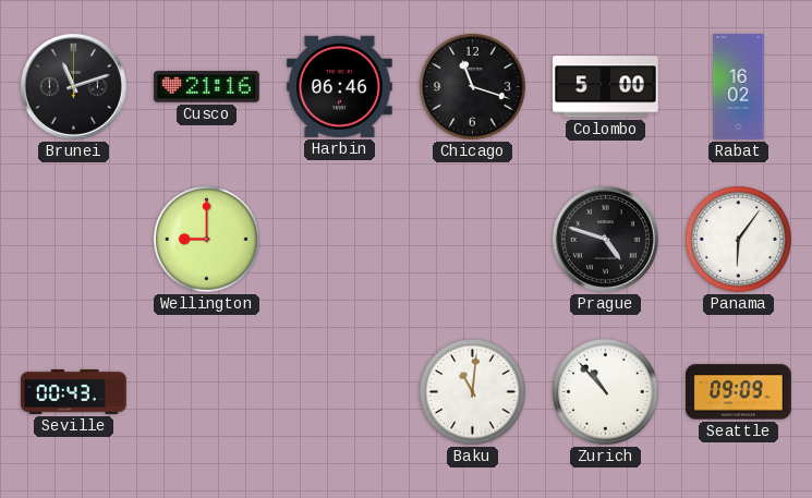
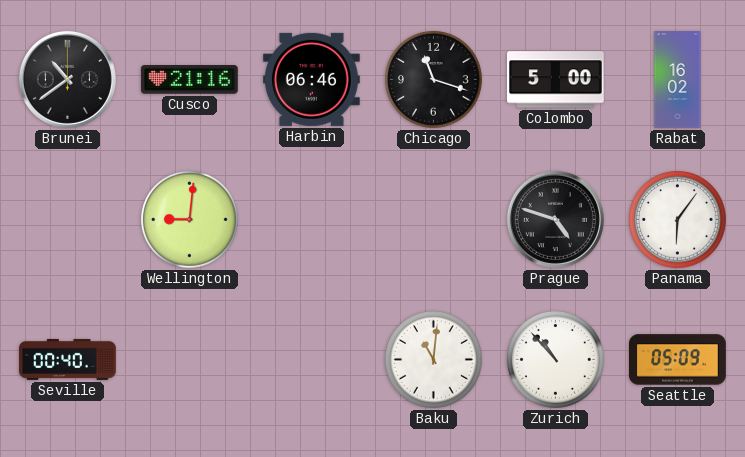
Brunei: 11:12 -> 10:39 (67, 79)
Wellington: 9:00 -> 9:01 (190, 220)
Seville: 00:43 -> 00:40 (68, 359)
Seattle: 09:09 -> 05:09 (678, 360)
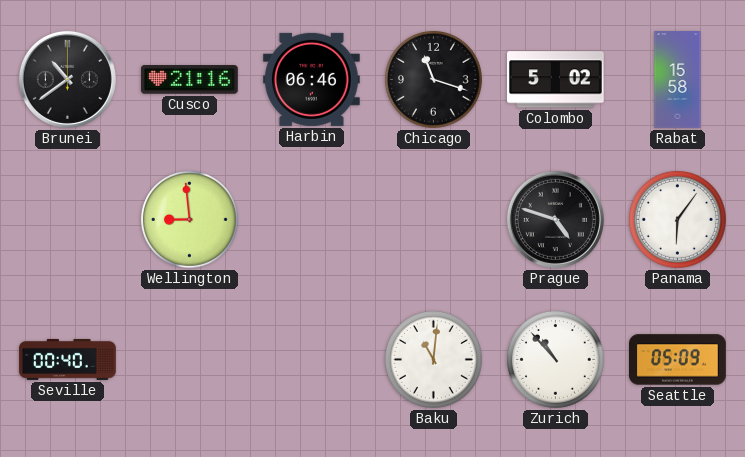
Colombo: 5:00 -> 5:02 (556, 80)
Rabat: 16:02 -> 15:58 (678, 80)
Wellington: 9:01 -> 8:59 (190, 220)
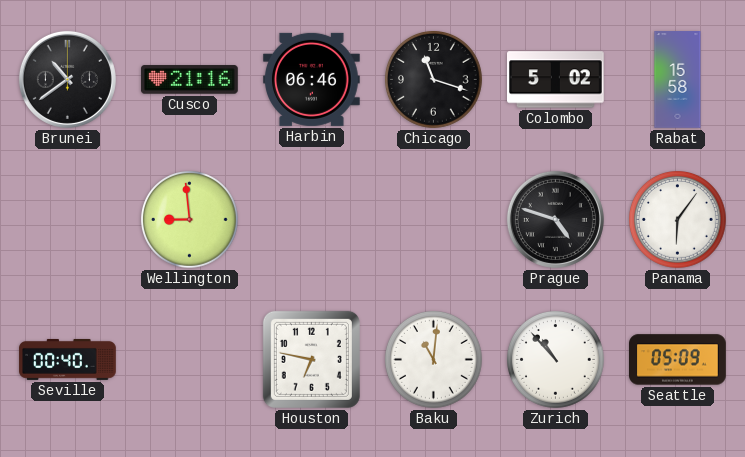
Houston: none -> 6:47 (311, 359)
